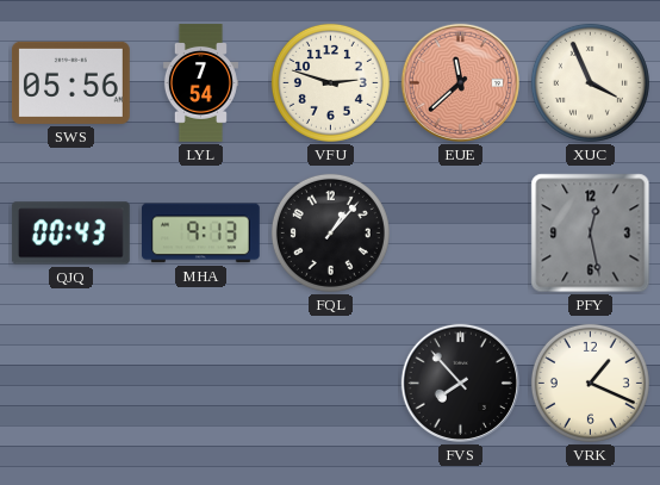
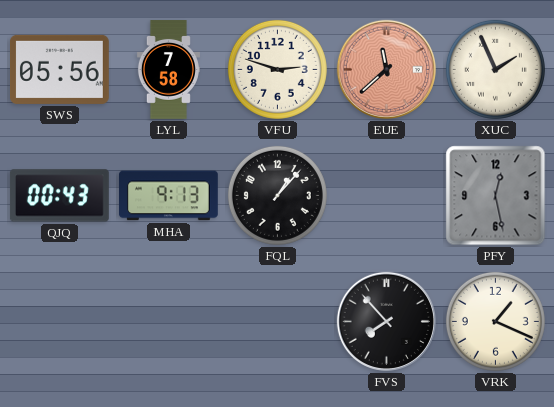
LYL: 7:54 -> 7:58 (168, 70)
XUC: 3:56 -> 1:56 (495, 69)
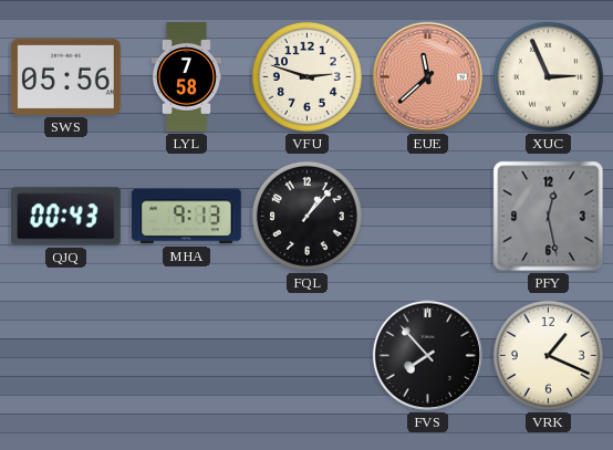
XUC: 1:56 -> 2:56 (548, 76)
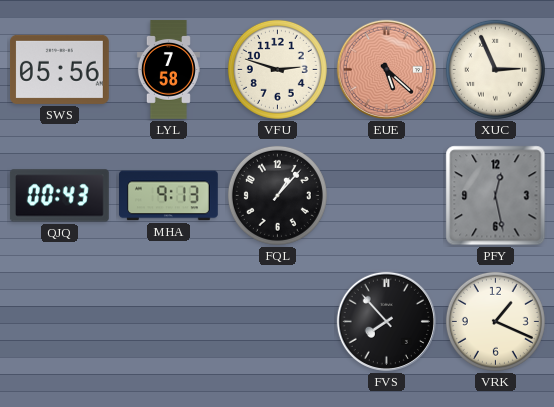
EUE: 11:38 -> 5:22 (386, 69)
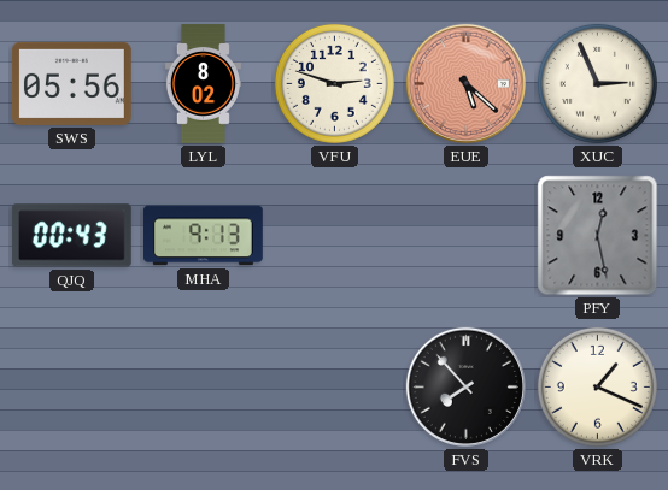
LYL: 7:58 -> 8:02 (203, 84)
FQL: 1:07 -> none (277, 195)
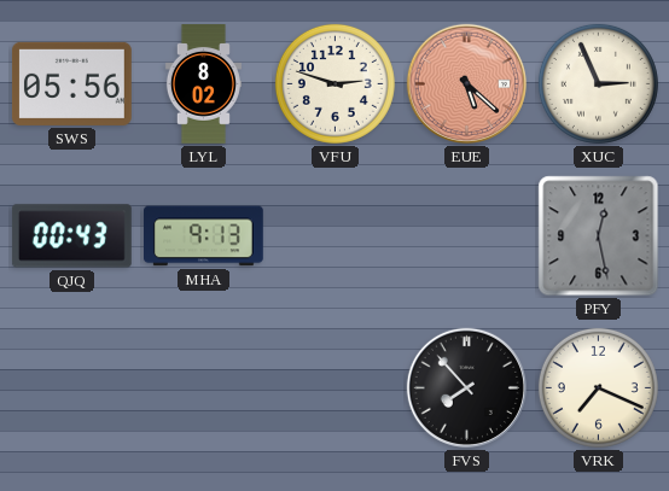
VRK: 1:19 -> 7:19 (598, 387)
